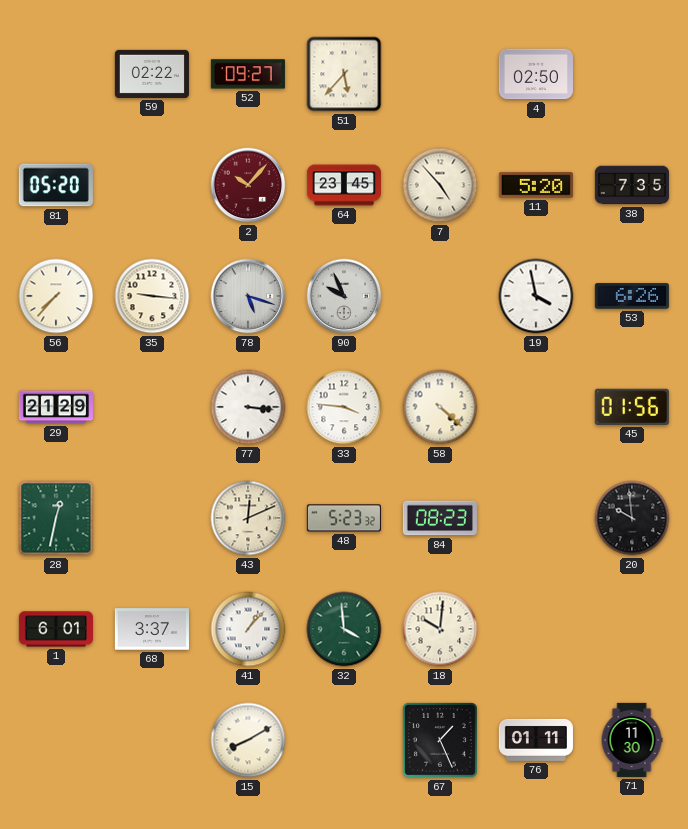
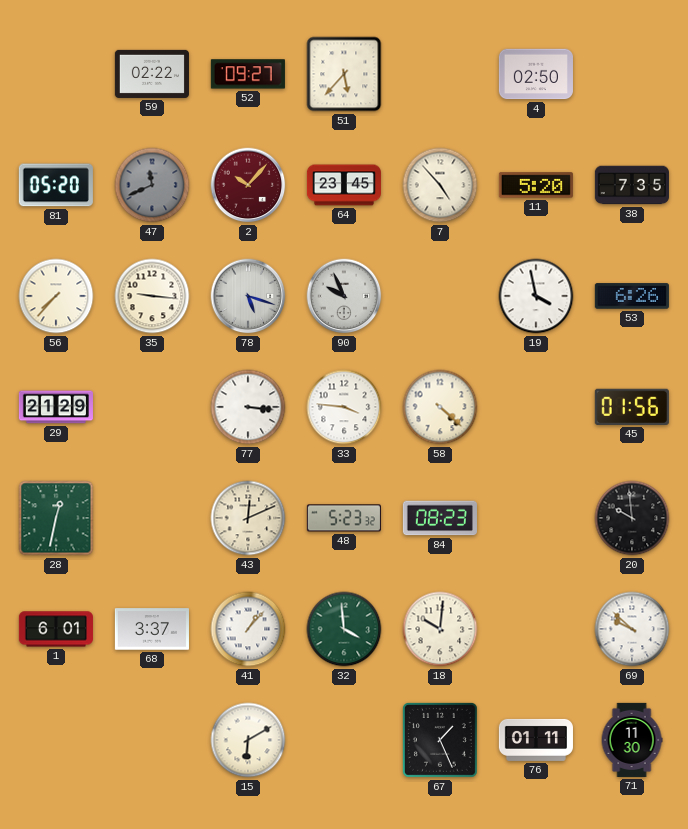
47: none -> 11:41 (152, 185)
69: none -> 9:52 (632, 629)
15: 8:10 -> 6:10 (248, 740)
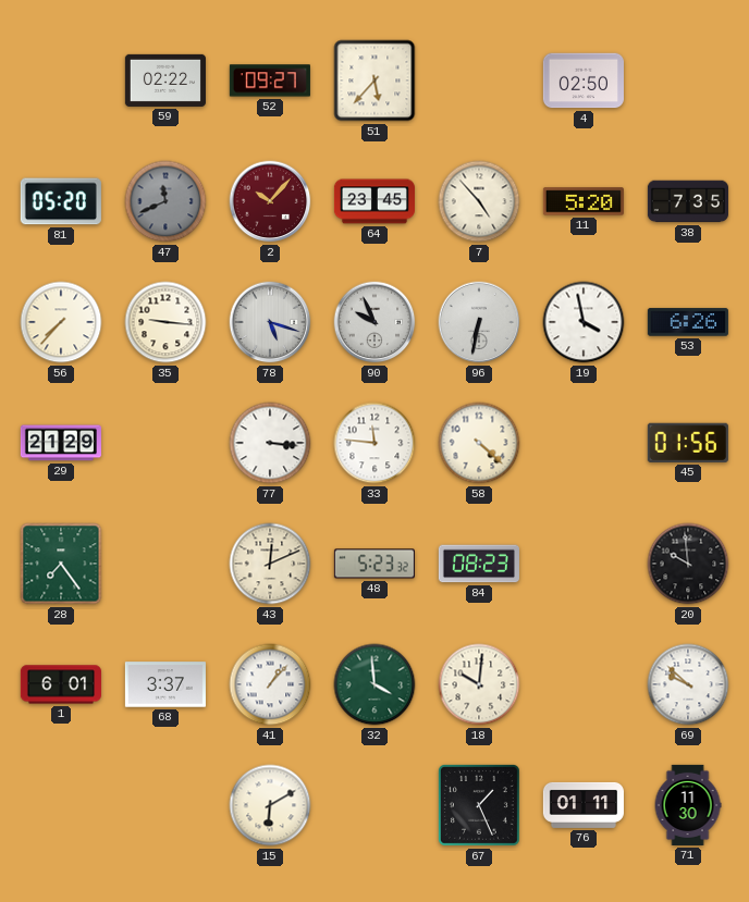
96: none -> 6:32 (479, 322)
33: 3:46 -> 11:46 (374, 443)
28: 12:32 -> 7:24 (61, 564)
